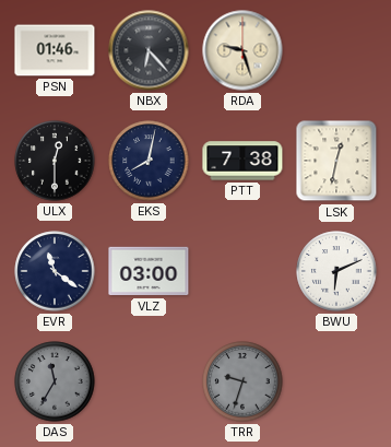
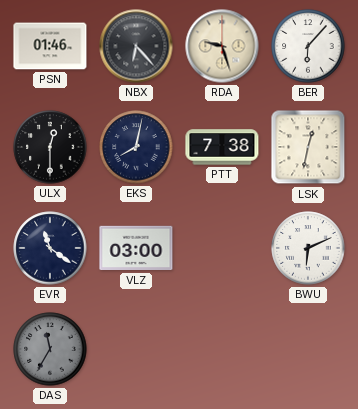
BER: none -> 6:07 (308, 46)
TRR: 9:33 -> none (242, 381)
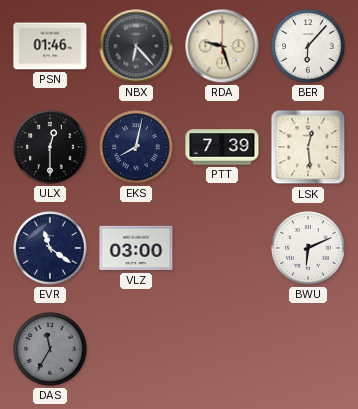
PTT: 7:38 -> 7:39 (222, 147)
LSK: 12:32 -> 12:29 (308, 147)
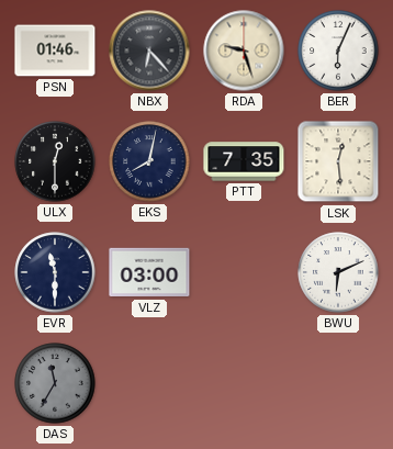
BER: 6:07 -> 6:04 (338, 50)
PTT: 7:39 -> 7:35 (244, 161)
EVR: 11:21 -> 11:30 (55, 272)
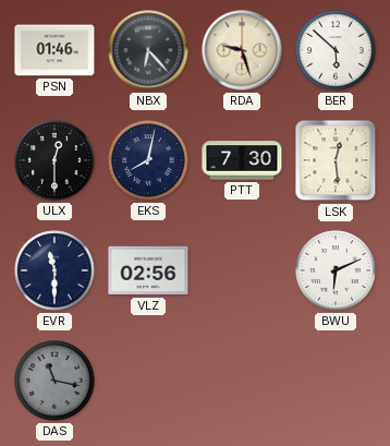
BER: 6:04 -> 5:52 (336, 50)
PTT: 7:35 -> 7:30 (242, 160)
VLZ: 03:00 -> 02:56 (148, 270)
DAS: 11:35 -> 11:17 (54, 381)
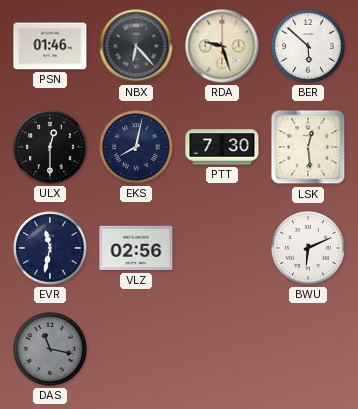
EVR: 11:30 -> 11:32 (50, 248)
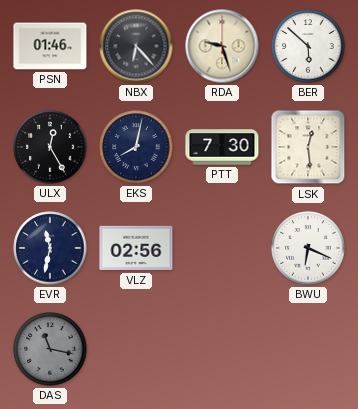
ULX: 12:30 -> 12:25 (50, 147)
BWU: 6:11 -> 6:19 (308, 248)
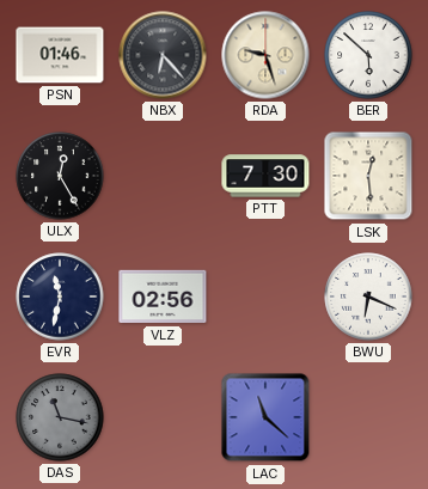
EKS: 8:02 -> none (136, 147)
LAC: none -> 11:22 (265, 417)
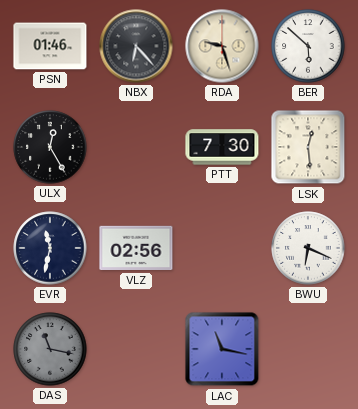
LAC: 11:22 -> 11:17 (222, 349)
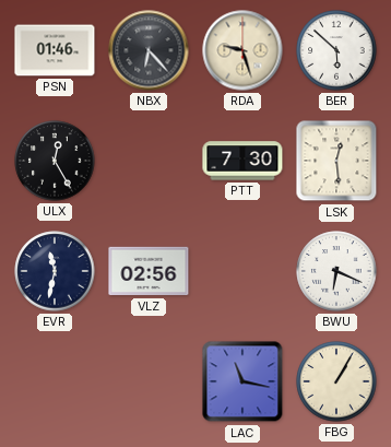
DAS: 11:17 -> none (50, 349)
FBG: none -> 1:05 (336, 381)
